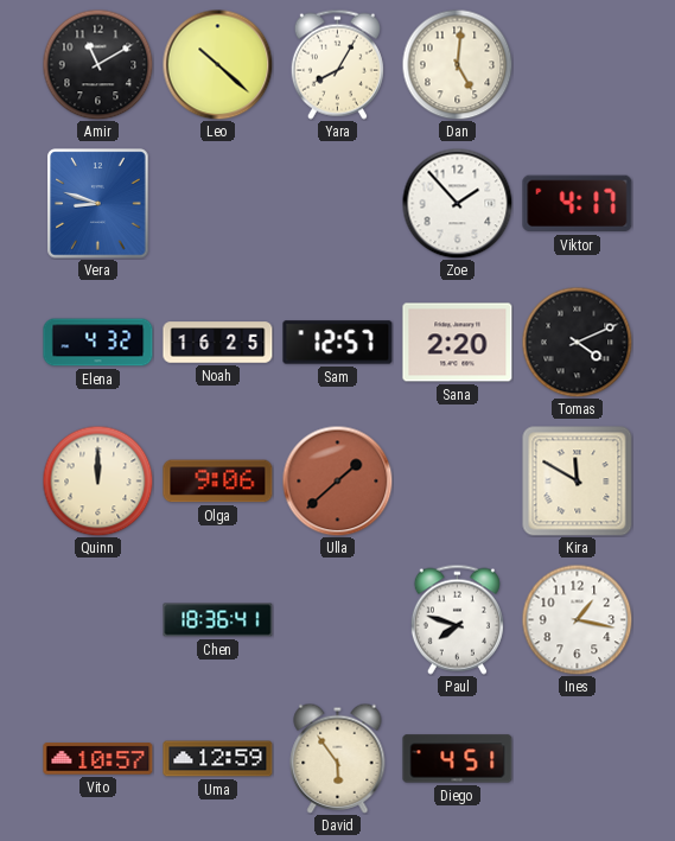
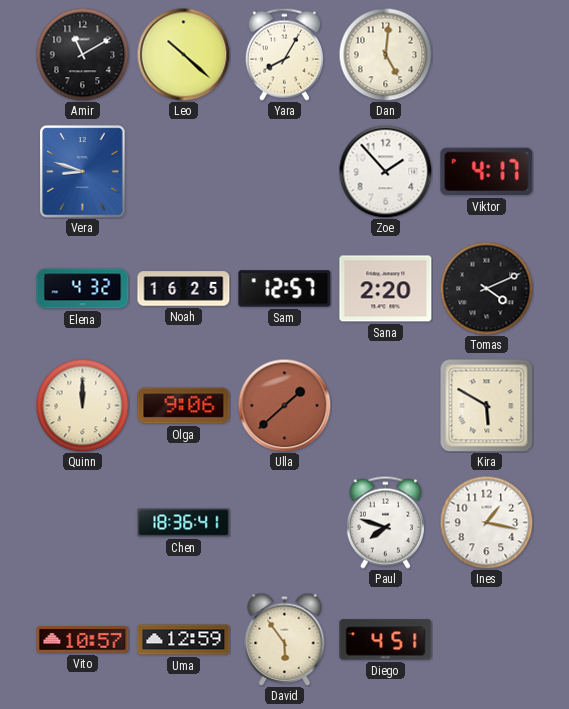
Kira: 11:50 -> 5:50 (487, 406)
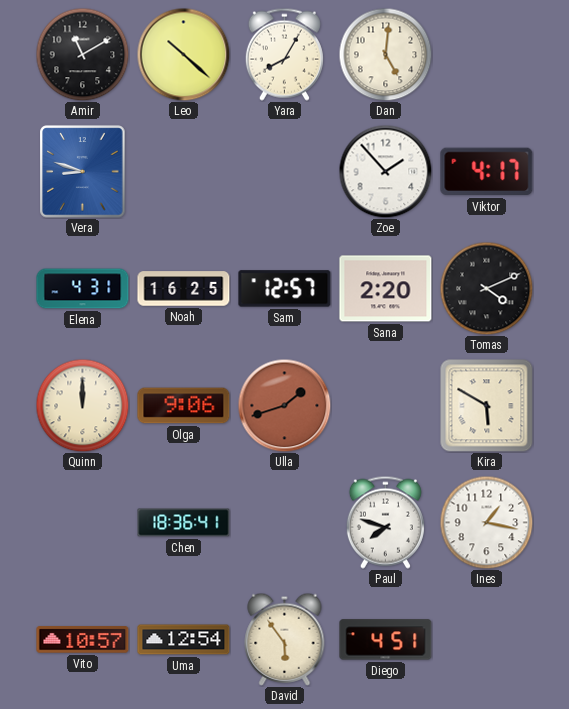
Elena: 4:32 -> 4:31 (83, 289)
Ulla: 1:38 -> 1:42 (284, 405)
Uma: 12:59 -> 12:54 (184, 640)
